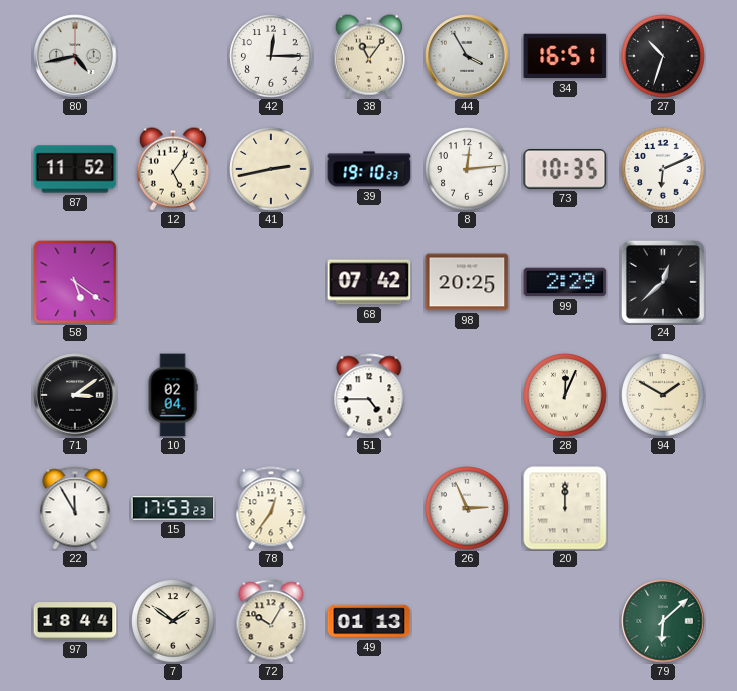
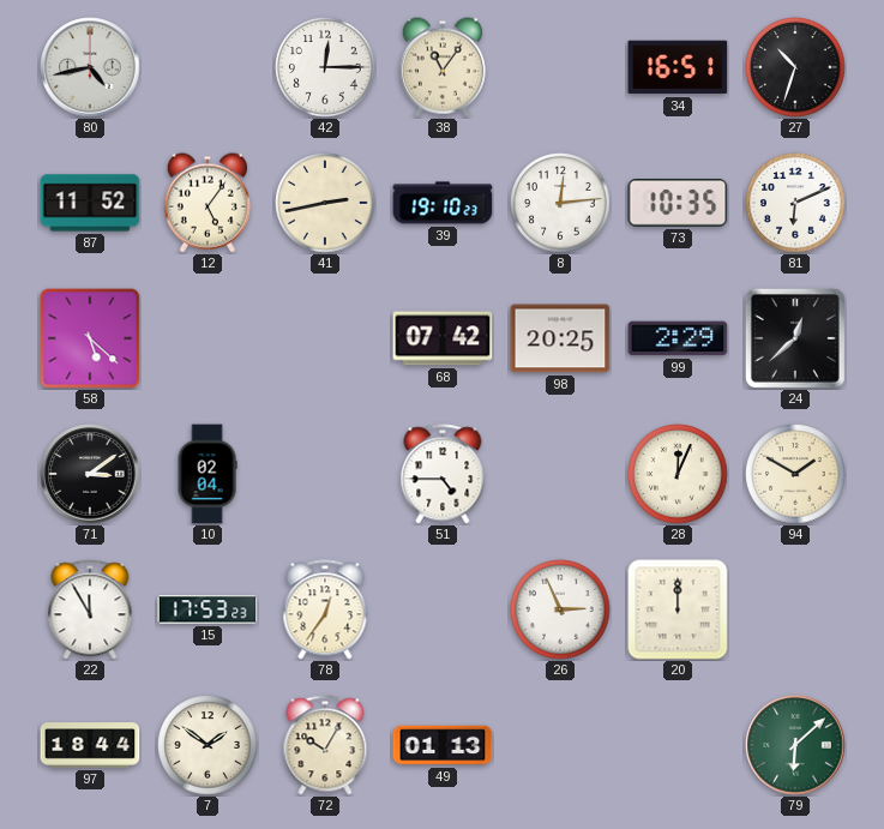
44: 3:55 -> none (467, 56)
58: 5:21 -> 5:22 (90, 338)
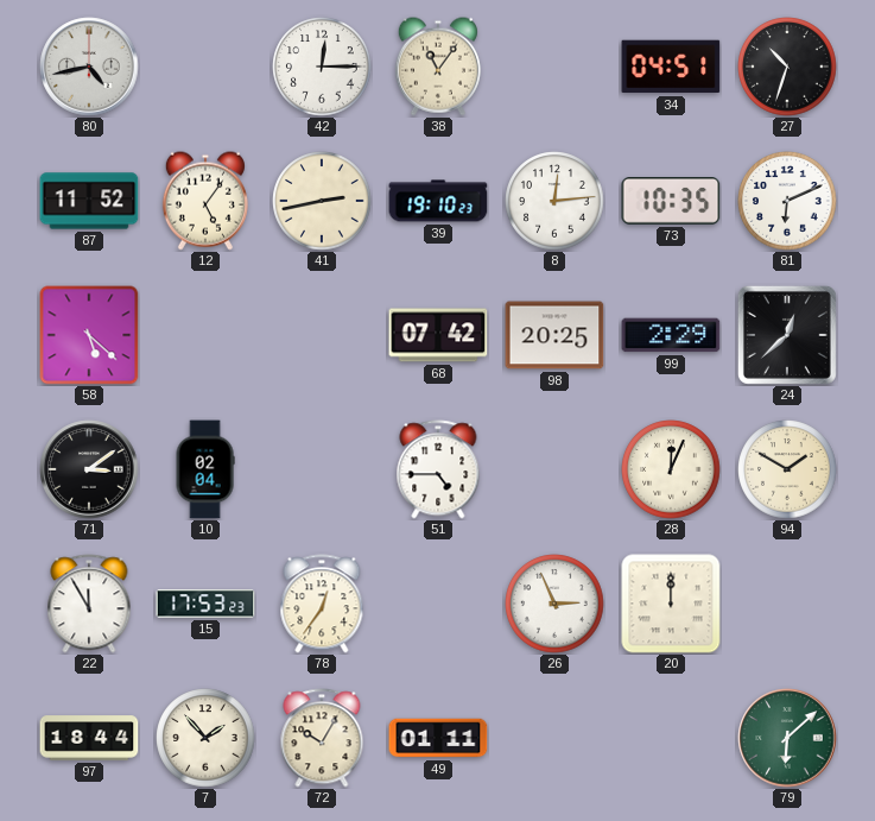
34: 16:51 -> 04:51 (671, 67)
7: 1:51 -> 1:53 (205, 738)
49: 01:13 -> 01:11 (438, 738)
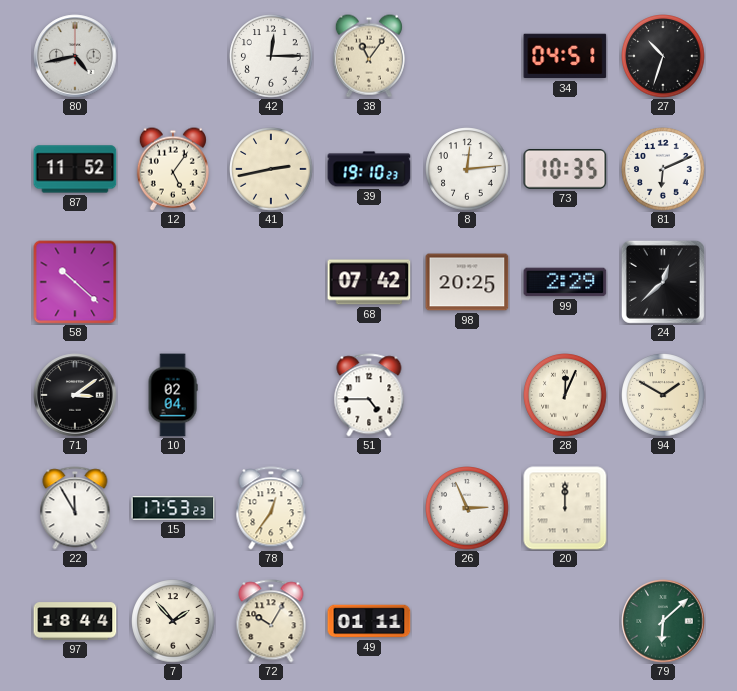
58: 5:22 -> 10:22 (75, 282)
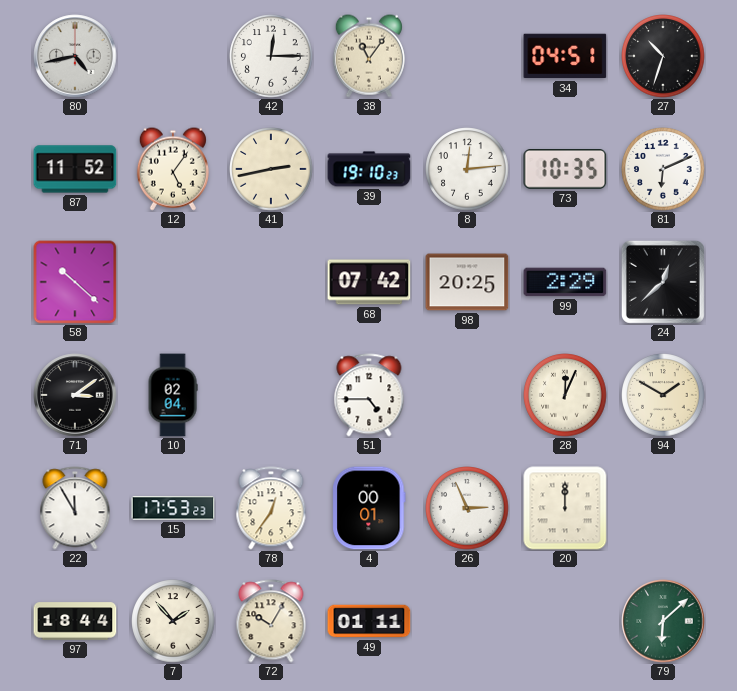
4: none -> 00:01 (369, 508)
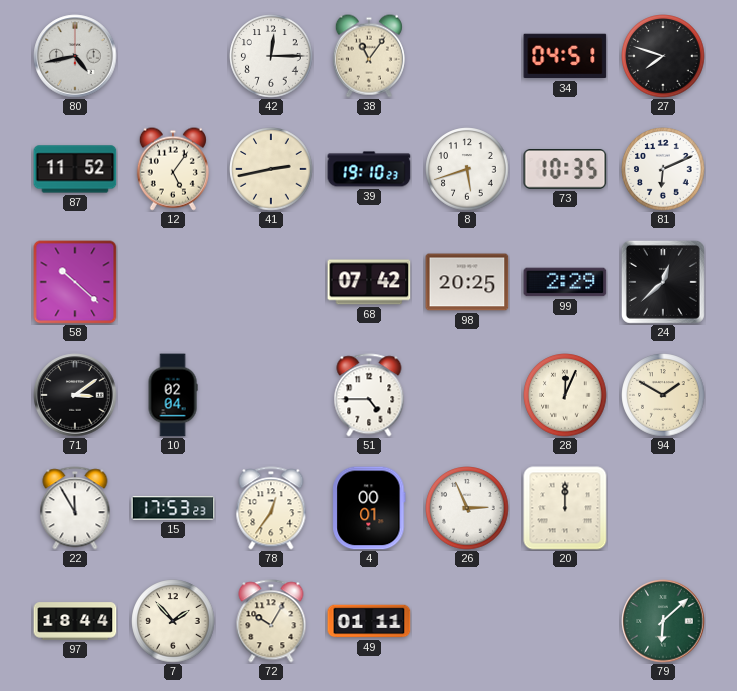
27: 10:33 -> 7:48 (663, 56)
8: 12:14 -> 5:42 (467, 169)
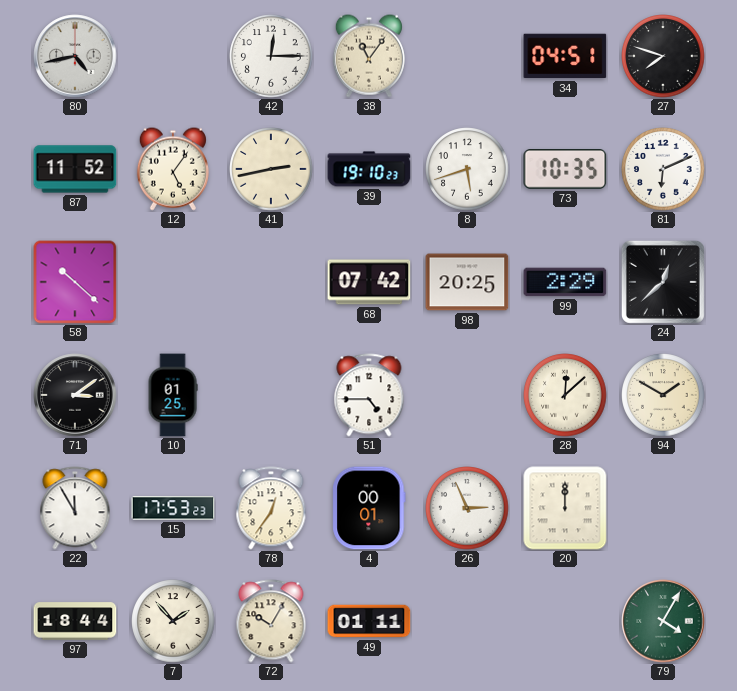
10: 02:04 -> 01:25 (173, 395)
28: 12:04 -> 12:08 (565, 395)
79: 6:08 -> 4:05 (663, 621)
